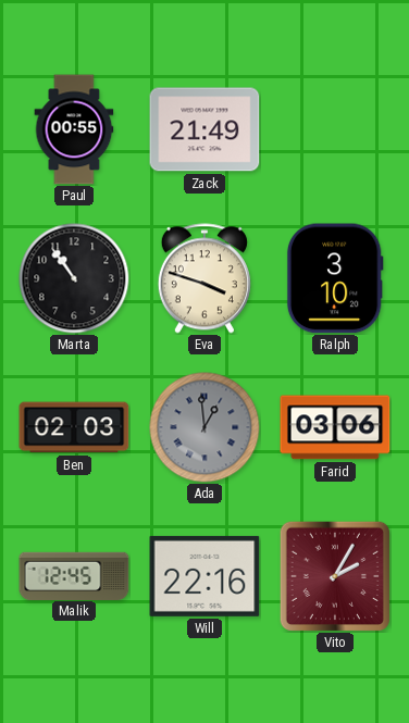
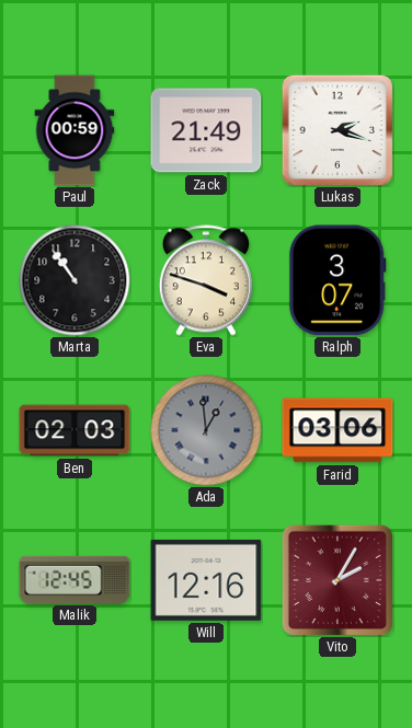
Paul: 00:55 -> 00:59 (75, 130)
Lukas: none -> 2:18 (337, 130)
Ralph: 3:10 -> 3:07 (337, 280)
Will: 22:16 -> 12:16 (206, 580)
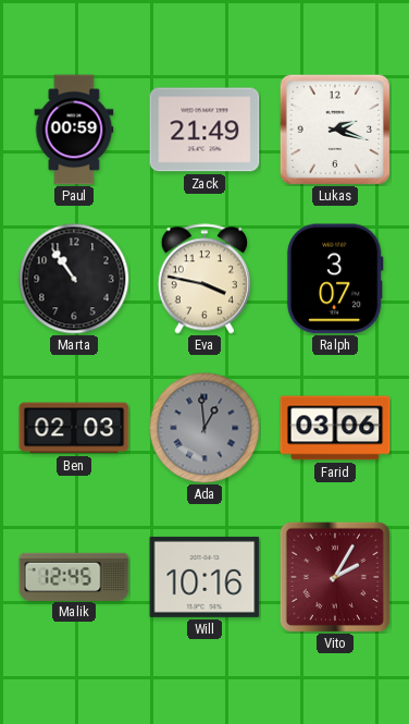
Eva: 3:48 -> 3:47 (205, 279)
Will: 12:16 -> 10:16 (205, 577)
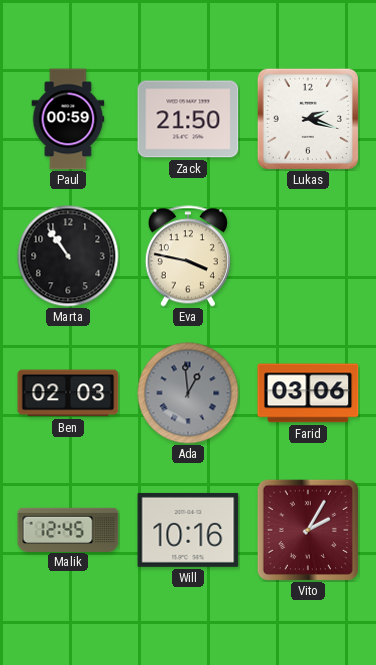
Zack: 21:49 -> 21:50 (188, 119)
Ralph: 3:07 -> none (335, 279)
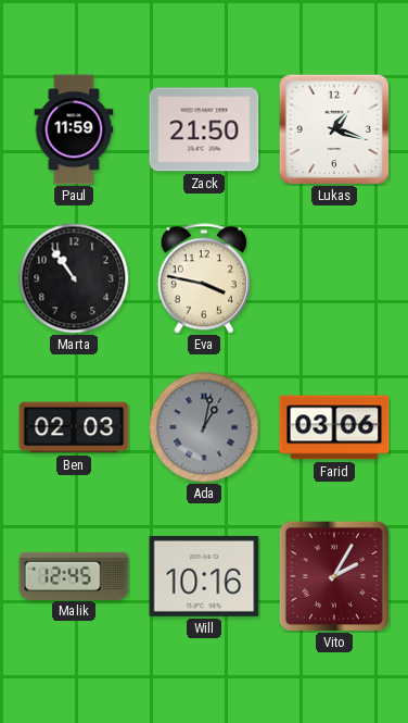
Paul: 00:59 -> 11:59 (74, 129)
Lukas: 2:18 -> 1:18 (334, 129)
Ada: 12:59 -> 1:02 (204, 427)
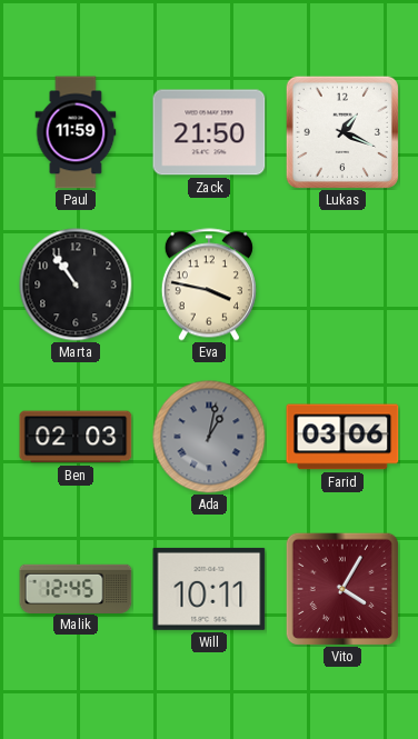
Lukas: 1:18 -> 1:19 (342, 132)
Will: 10:16 -> 10:11 (209, 589)
Vito: 2:05 -> 4:05 (342, 589)
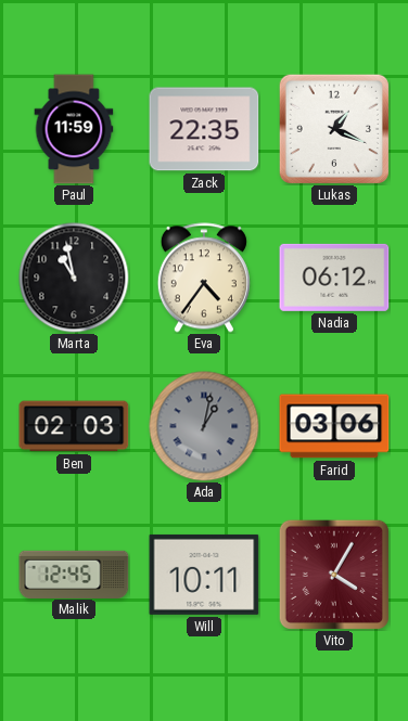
Zack: 21:50 -> 22:35 (204, 129)
Marta: 10:54 -> 10:58 (74, 278)
Eva: 3:47 -> 4:36 (204, 278)
Nadia: none -> 06:12 (334, 278)
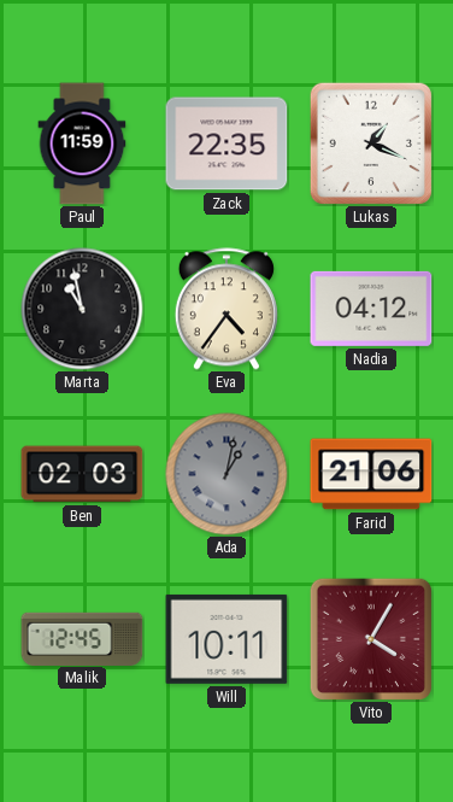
Nadia: 06:12 -> 04:12 (371, 309)
Farid: 03:06 -> 21:06 (371, 474)
